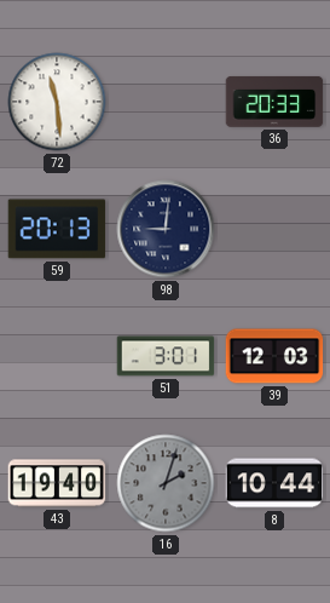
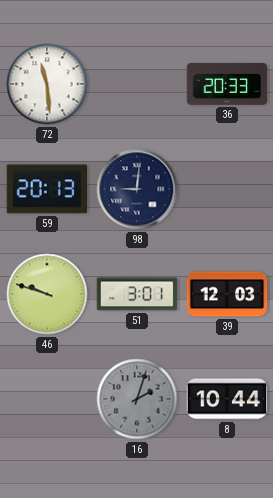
46: none -> 9:48 (47, 294)
43: 19:40 -> none (57, 483)
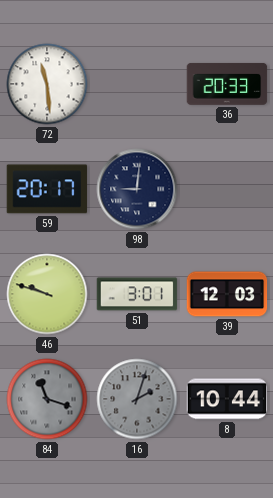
59: 20:13 -> 20:17 (47, 189)
84: none -> 11:18 (47, 399)
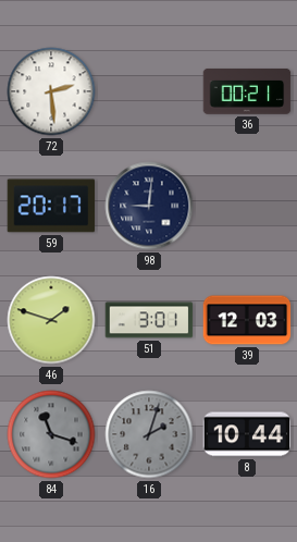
72: 11:29 -> 2:29 (51, 91)
36: 20:33 -> 00:21 (247, 91)
46: 9:48 -> 1:48 (51, 320)
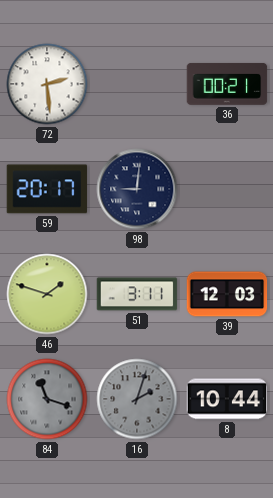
51: 3:01 -> 3:11 (137, 294)
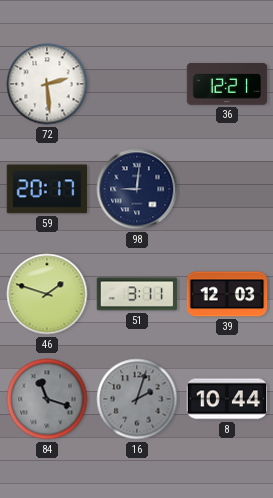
36: 00:21 -> 12:21 (227, 84)
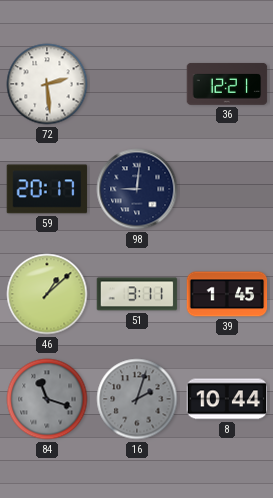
46: 1:48 -> 1:08 (47, 294)
39: 12:03 -> 1:45 (227, 294)
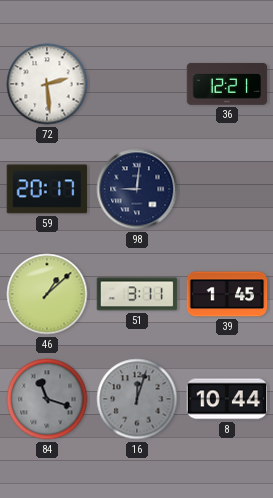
16: 2:03 -> 12:03 (137, 399)
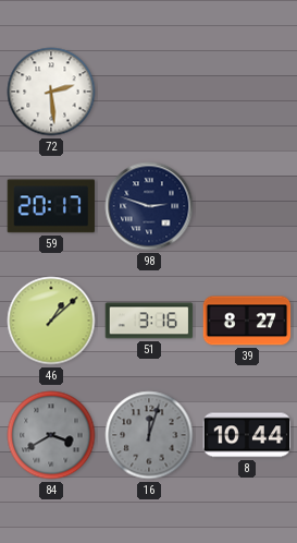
36: 12:21 -> none (227, 84)
98: 9:01 -> 2:48 (149, 206)
51: 3:11 -> 3:16 (149, 321)
39: 1:45 -> 8:27 (247, 321)
84: 11:18 -> 3:40 (51, 435)
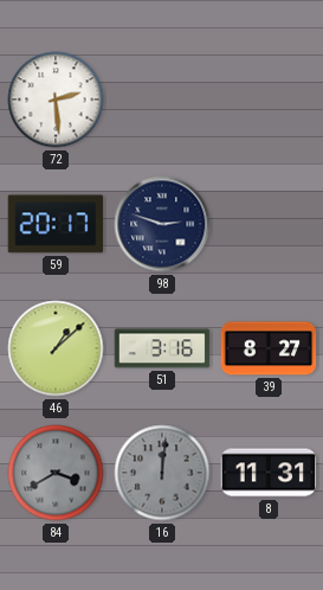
16: 12:03 -> 12:01 (162, 473)
8: 10:44 -> 11:31 (269, 473)
